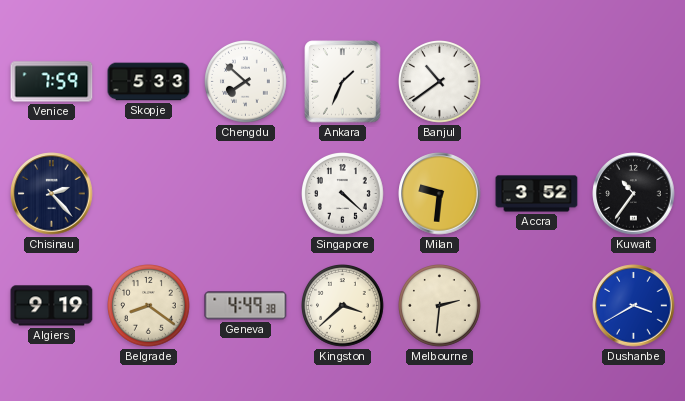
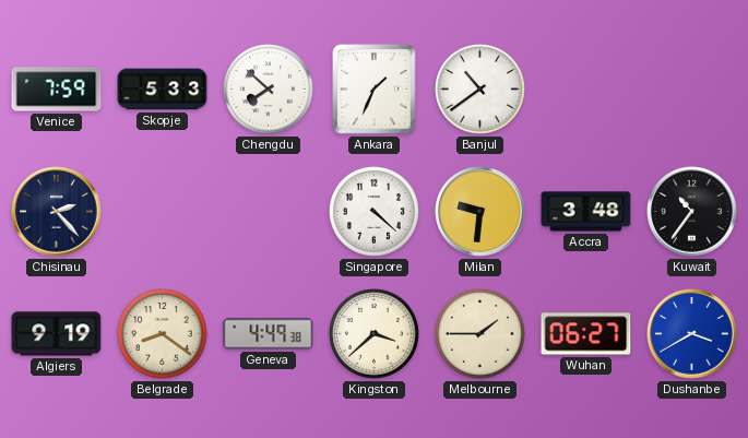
Accra: 3:52 -> 3:48 (586, 212)
Melbourne: 2:31 -> 1:45 (480, 334)
Wuhan: none -> 06:27 (586, 334)
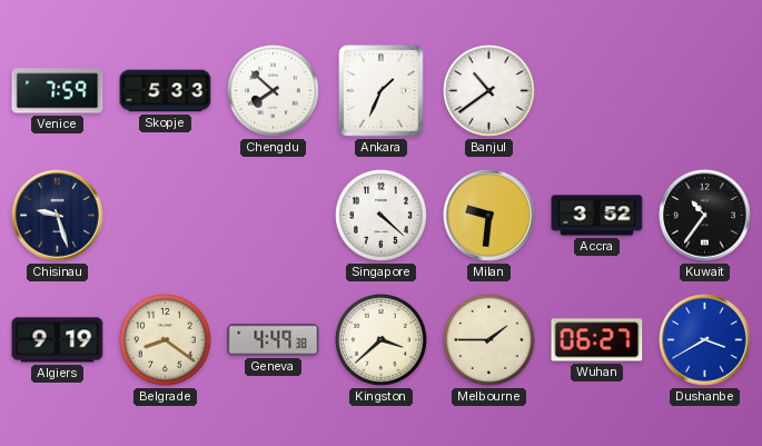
Chisinau: 2:23 -> 9:27 (58, 216)
Accra: 3:48 -> 3:52 (597, 216)
